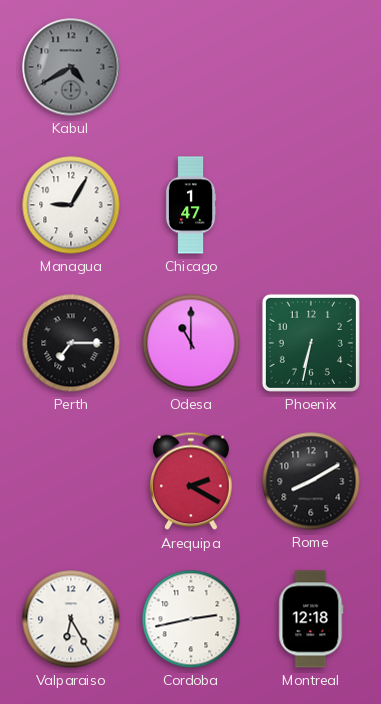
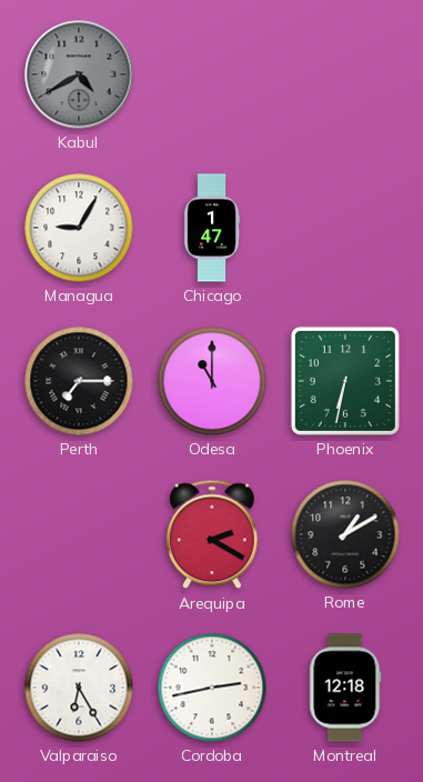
Rome: 8:10 -> 1:10 (345, 534)
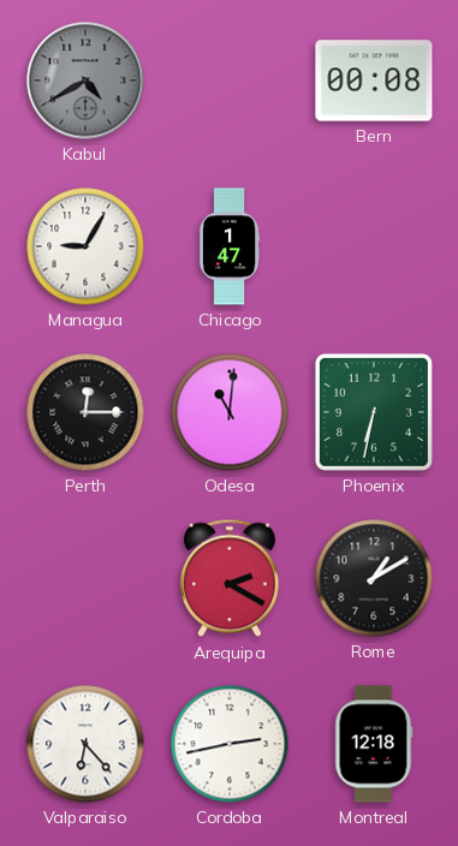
Bern: none -> 00:08 (374, 81)
Perth: 7:15 -> 12:15 (85, 412)
Odesa: 11:00 -> 11:01 (230, 412)
Valparaiso: 6:25 -> 6:23 (85, 744)
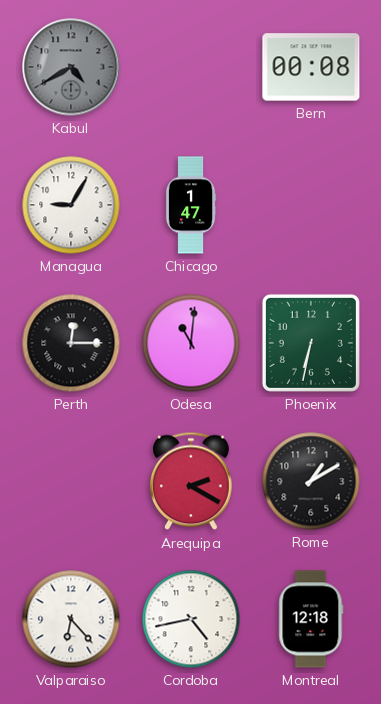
Cordoba: 2:43 -> 4:43 (191, 619)
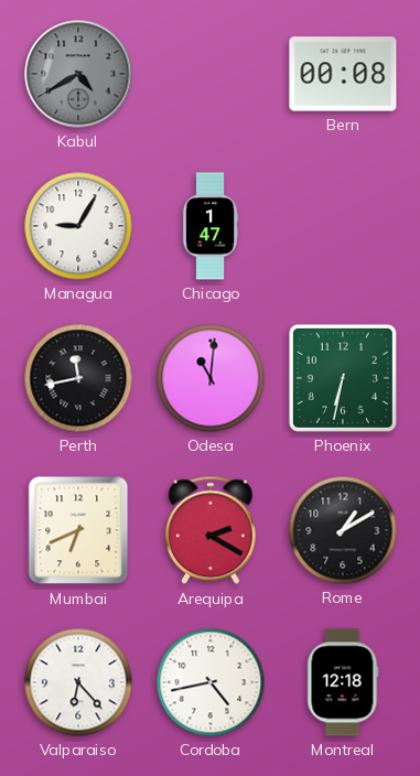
Perth: 12:15 -> 11:43 (78, 378)
Mumbai: none -> 6:41 (78, 530)
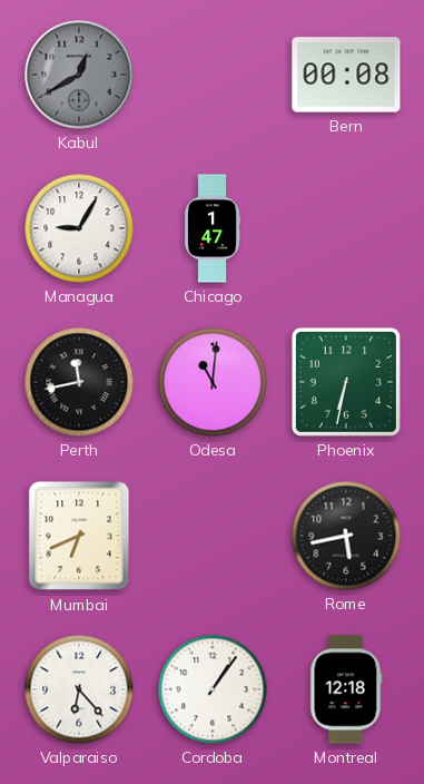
Kabul: 4:40 -> 12:40 (79, 75)
Arequipa: 2:20 -> none (212, 530)
Rome: 1:10 -> 5:43 (346, 536)
Cordoba: 4:43 -> 1:06 (213, 689)
